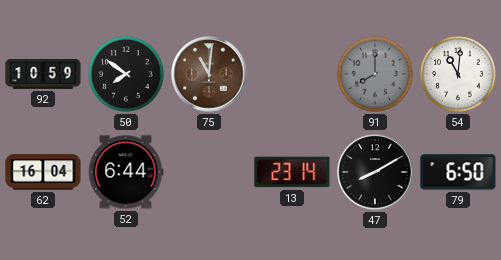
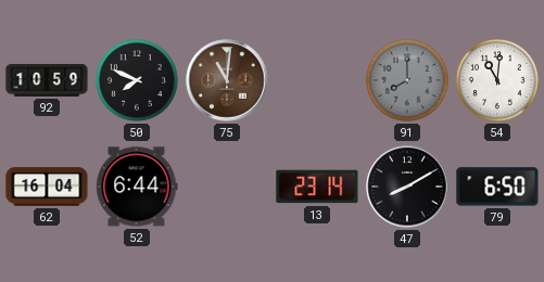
50: 7:51 -> 7:49 (138, 81)
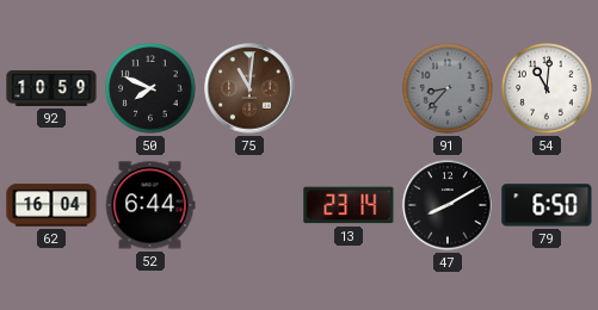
91: 8:00 -> 8:37 (449, 89)
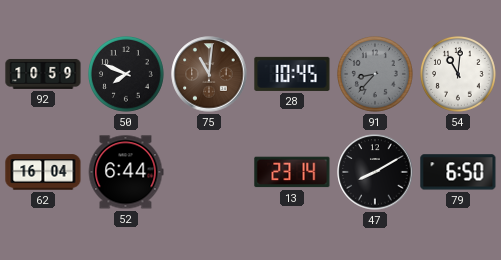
28: none -> 10:45 (292, 74)
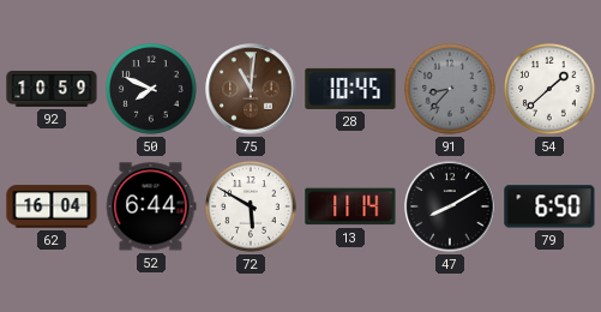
54: 11:01 -> 1:38 (551, 90)
72: none -> 5:50 (252, 208)
13: 23:14 -> 11:14 (350, 206)
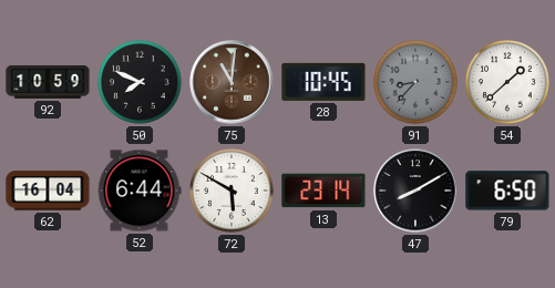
13: 11:14 -> 23:14 (323, 191)
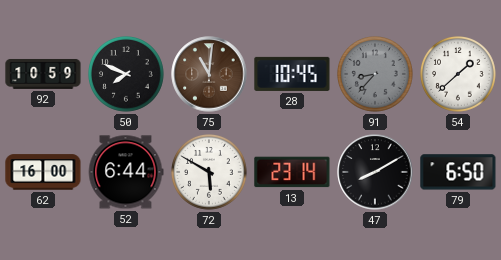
62: 16:04 -> 16:00 (43, 172)
